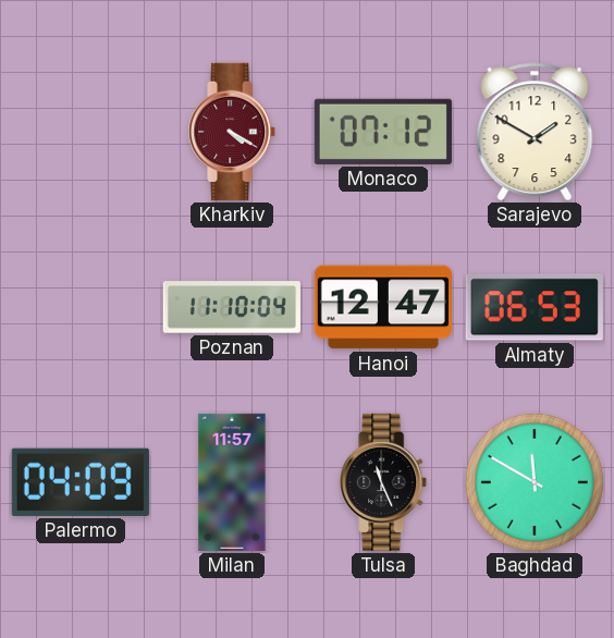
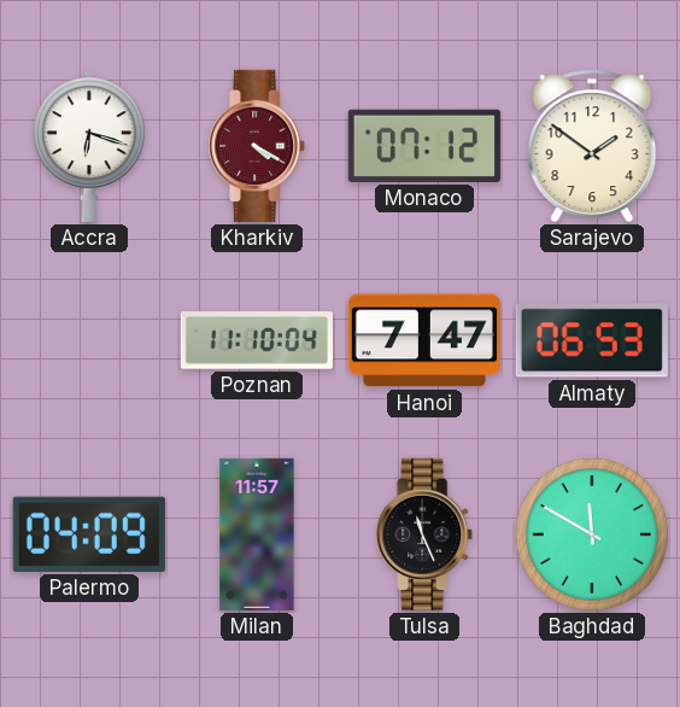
Accra: none -> 6:18 (90, 146)
Sarajevo: 1:50 -> 1:51 (592, 146)
Hanoi: 12:47 -> 7:47 (424, 340)
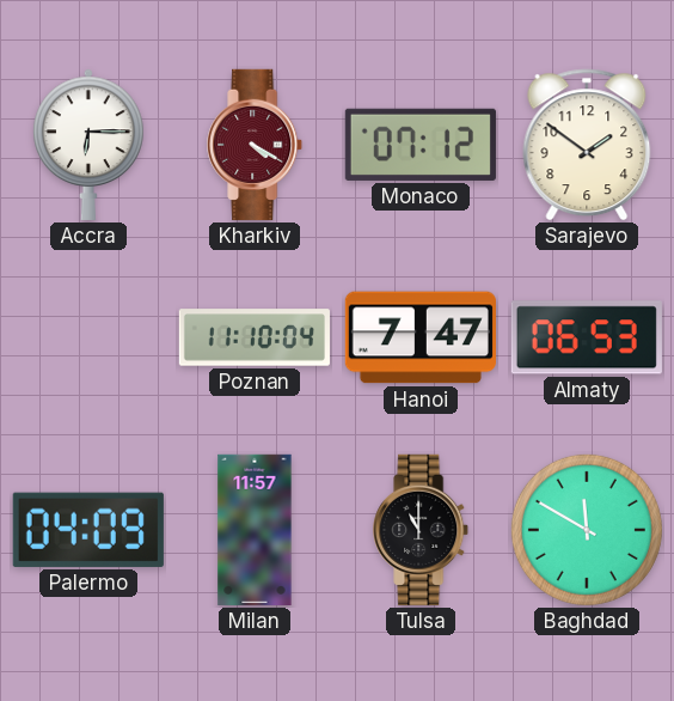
Accra: 6:18 -> 6:15 (90, 145)
Tulsa: 11:26 -> 11:00 (422, 530)
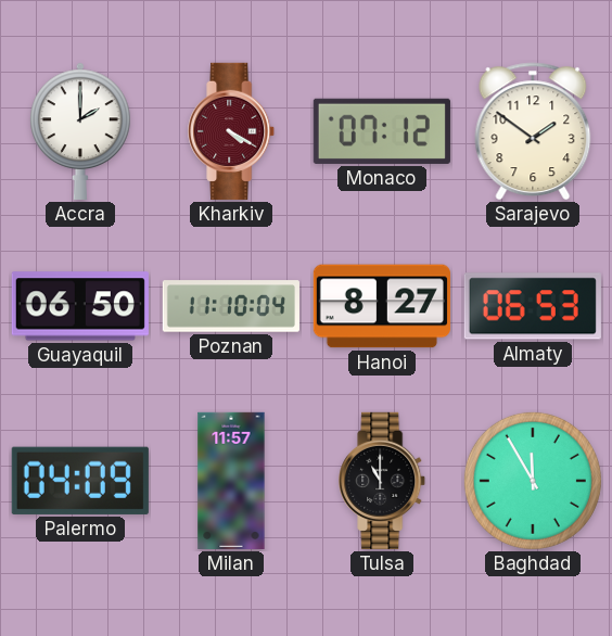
Accra: 6:15 -> 2:00 (81, 131)
Guayaquil: none -> 06:50 (80, 306)
Hanoi: 7:47 -> 8:27 (382, 306)
Baghdad: 11:50 -> 11:55 (533, 481)
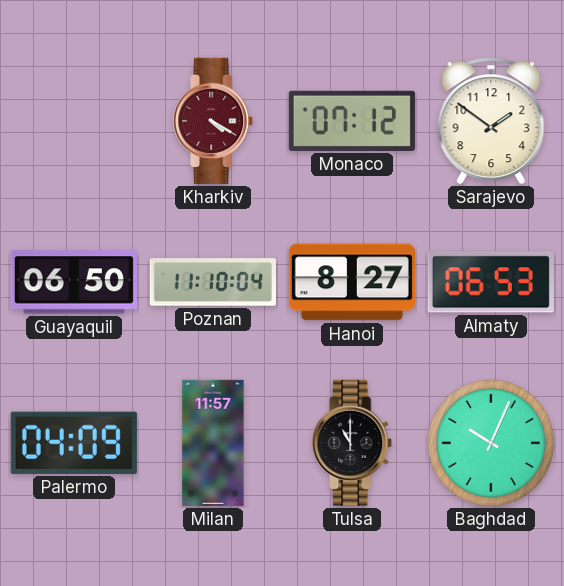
Accra: 2:00 -> none (81, 131)
Baghdad: 11:55 -> 10:04 (491, 443)
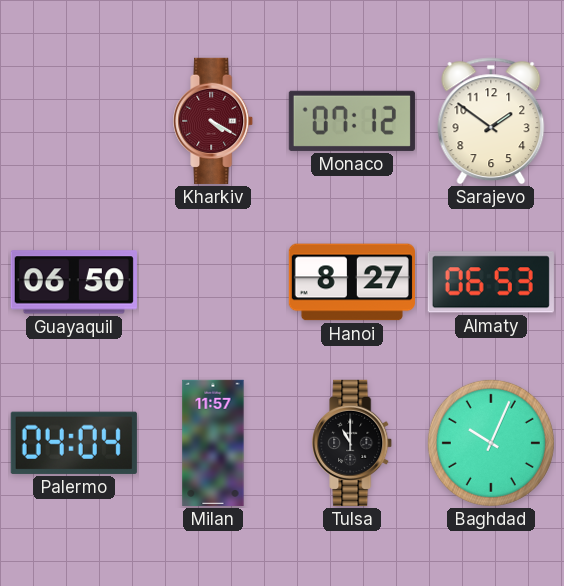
Poznan: 11:10 -> none (213, 282)
Palermo: 04:09 -> 04:04 (74, 443)
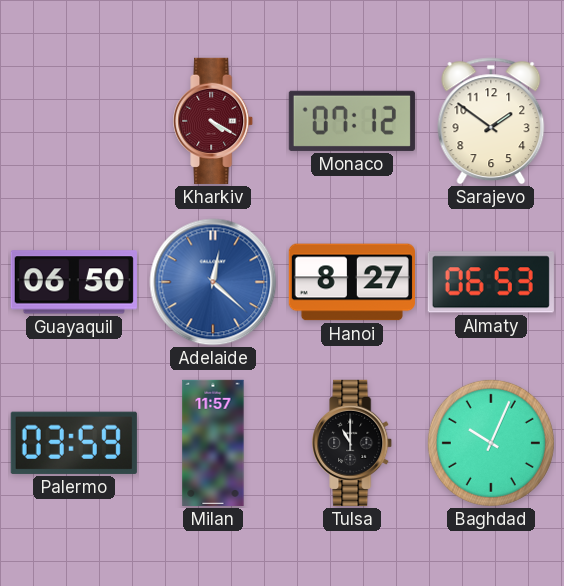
Adelaide: none -> 12:22 (213, 282)
Palermo: 04:04 -> 03:59 (74, 443)
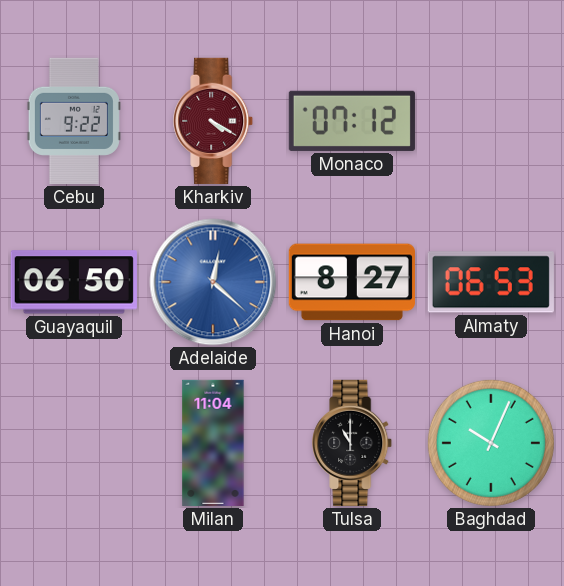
Cebu: none -> 9:22 (74, 121)
Sarajevo: 1:51 -> none (491, 121)
Palermo: 03:59 -> none (74, 443)
Milan: 11:57 -> 11:04 (213, 443)
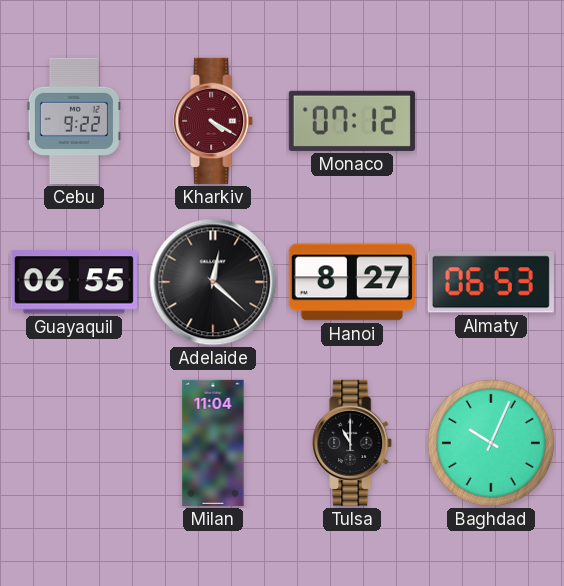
Guayaquil: 06:50 -> 06:55 (74, 282)
Adelaide dial: blue -> black (213, 282)
